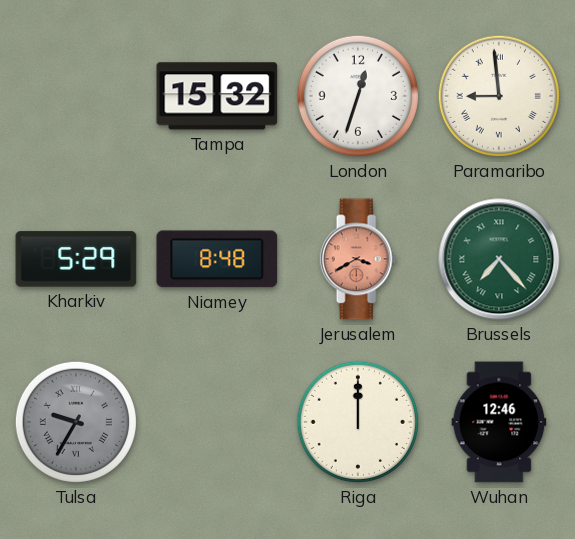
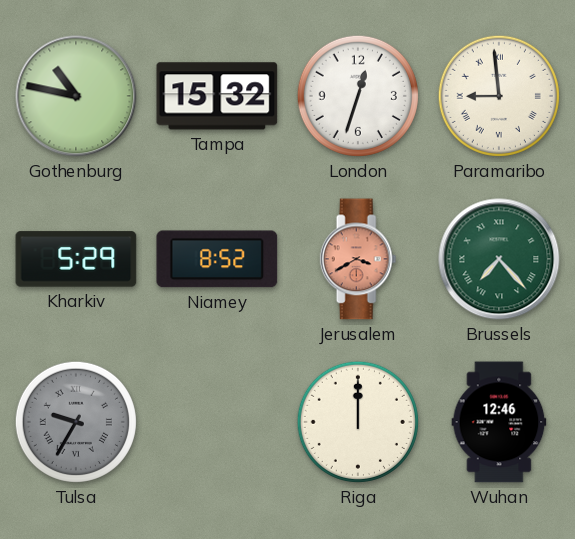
Gothenburg: none -> 10:47 (76, 96)
Niamey: 8:48 -> 8:52 (217, 259)
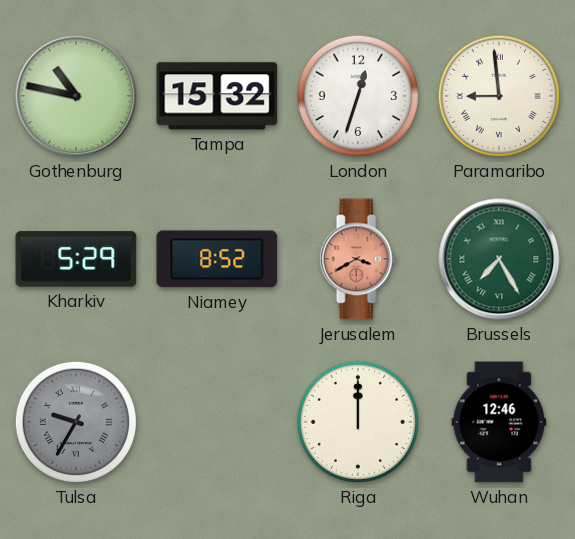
Brussels: 7:23 -> 7:25 (499, 259)
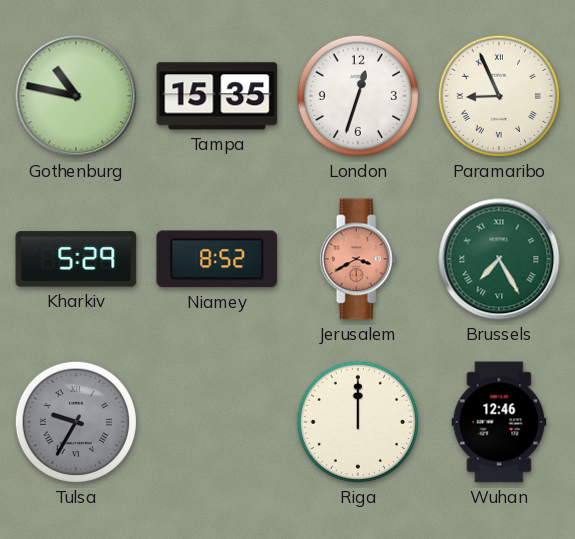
Tampa: 15:32 -> 15:35 (217, 96)
Paramaribo: 8:59 -> 8:56 (499, 96)
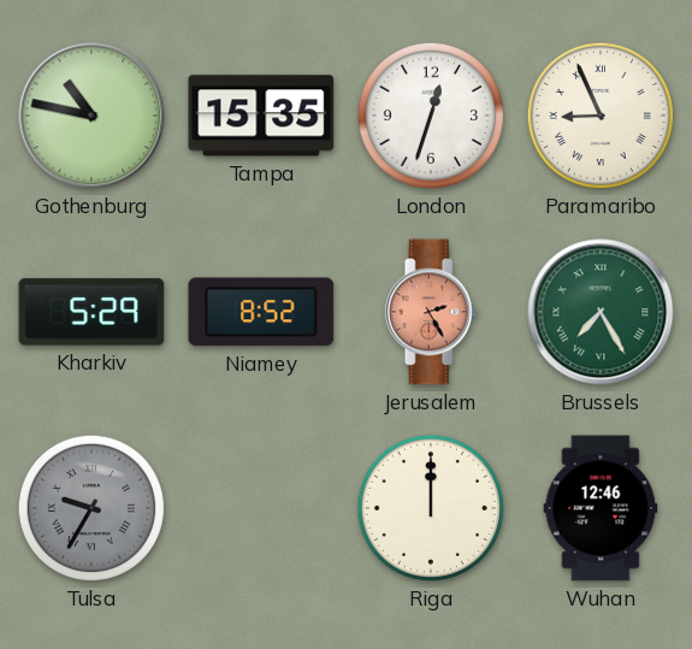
Jerusalem: 3:40 -> 2:25 (431, 312)
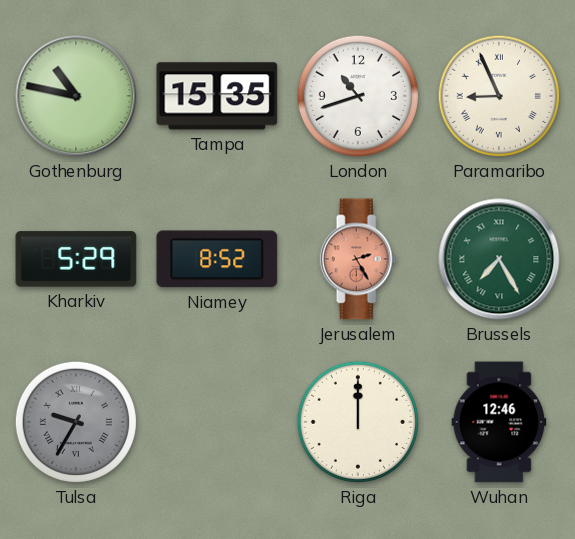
London: 12:33 -> 10:42 (358, 96)
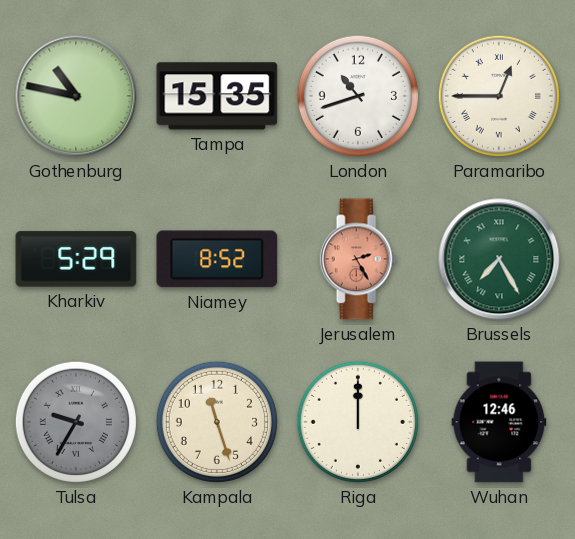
Paramaribo: 8:56 -> 12:45 (499, 96)
Kampala: none -> 11:27 (217, 422)
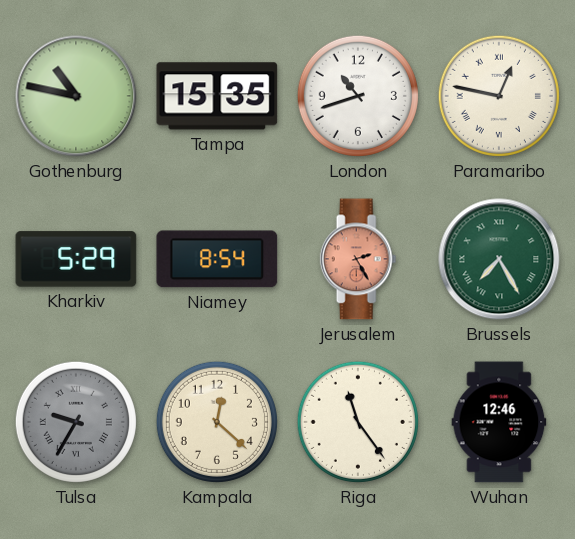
Paramaribo: 12:45 -> 12:47 (499, 96)
Niamey: 8:52 -> 8:54 (217, 259)
Kampala: 11:27 -> 12:22 (217, 422)
Riga: 12:00 -> 11:24 (358, 422)
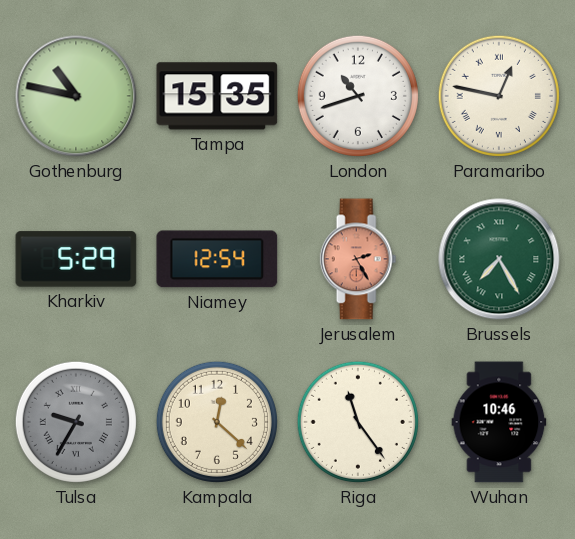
Niamey: 8:54 -> 12:54 (217, 259)
Wuhan: 12:46 -> 10:46 (499, 422)
